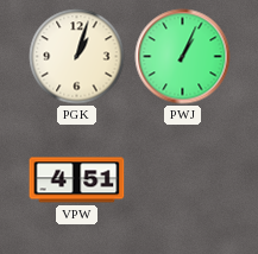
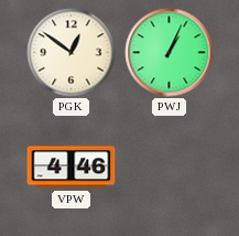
PGK: 1:03 -> 12:51 (72, 53)
VPW: 4:51 -> 4:46 (72, 168)
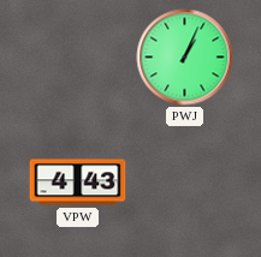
PGK: 12:51 -> none (72, 53)
VPW: 4:46 -> 4:43 (78, 183)
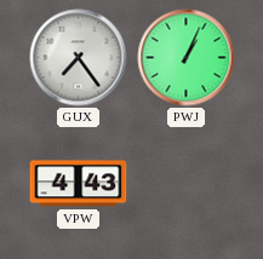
GUX: none -> 7:24 (79, 58)
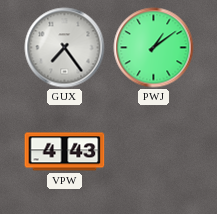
PWJ: 1:04 -> 1:09 (154, 48)
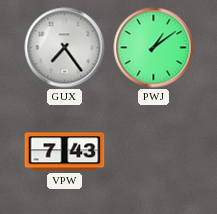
VPW: 4:43 -> 7:43 (65, 152)
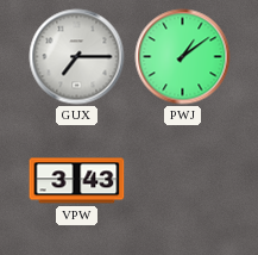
GUX: 7:24 -> 7:15 (77, 57)
VPW: 7:43 -> 3:43 (77, 181)
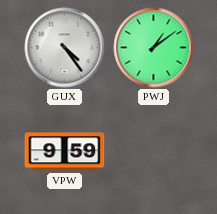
GUX: 7:15 -> 4:24 (65, 48)
VPW: 3:43 -> 9:59 (65, 152)
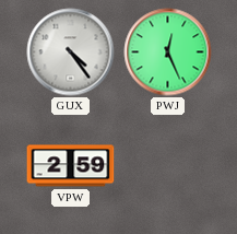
PWJ: 1:09 -> 12:26 (168, 52)
VPW: 9:59 -> 2:59 (71, 166)
